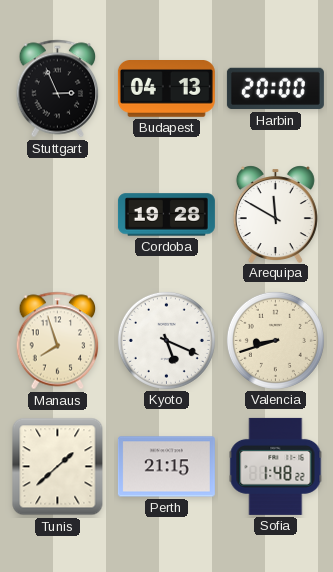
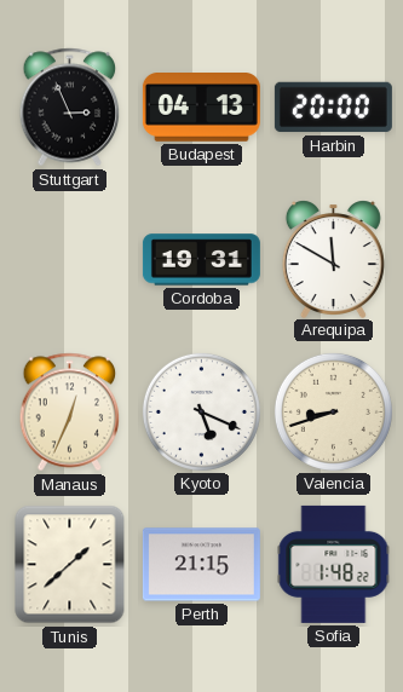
Cordoba: 19:28 -> 19:31 (201, 260)
Manaus: 7:57 -> 12:34 (70, 413)
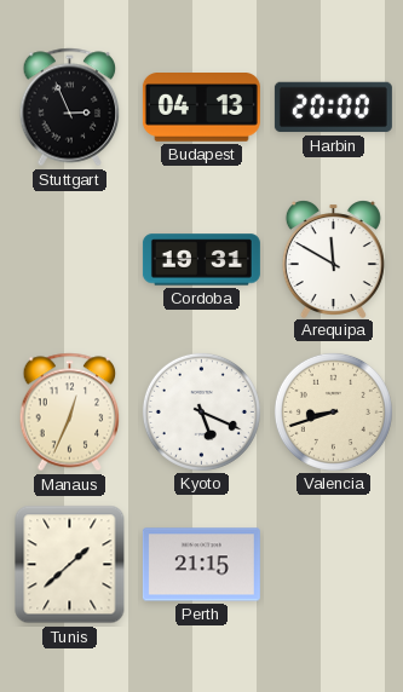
Sofia: 1:48 -> none (334, 564)
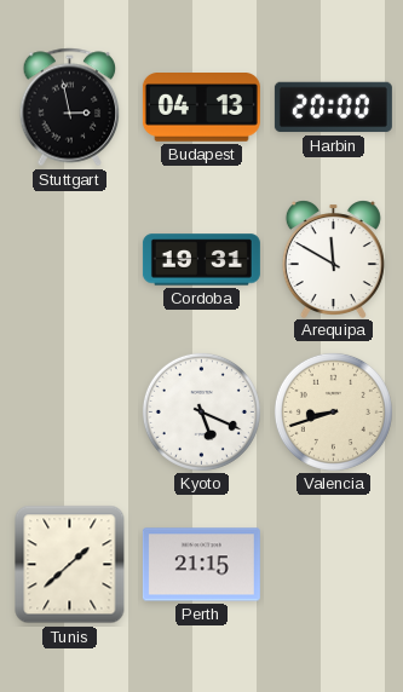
Stuttgart: 2:56 -> 2:58 (70, 108)
Manaus: 12:34 -> none (70, 413)
